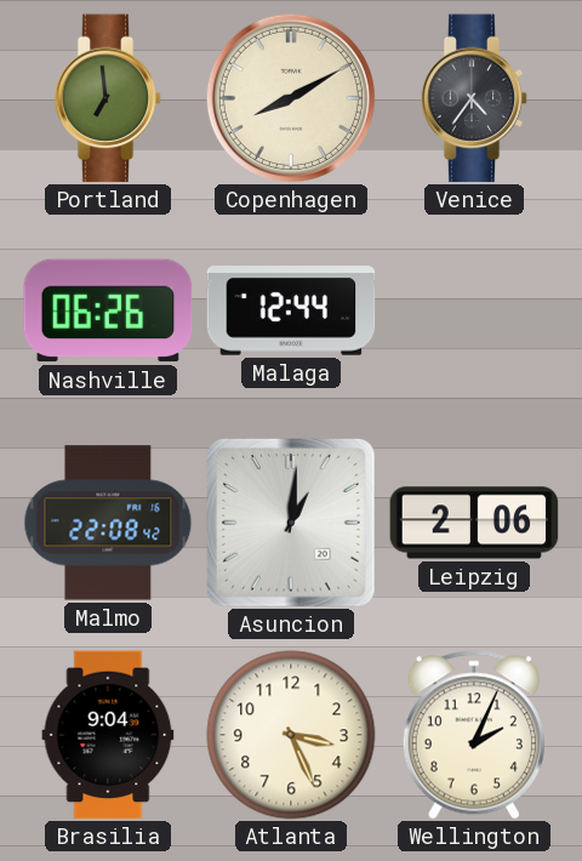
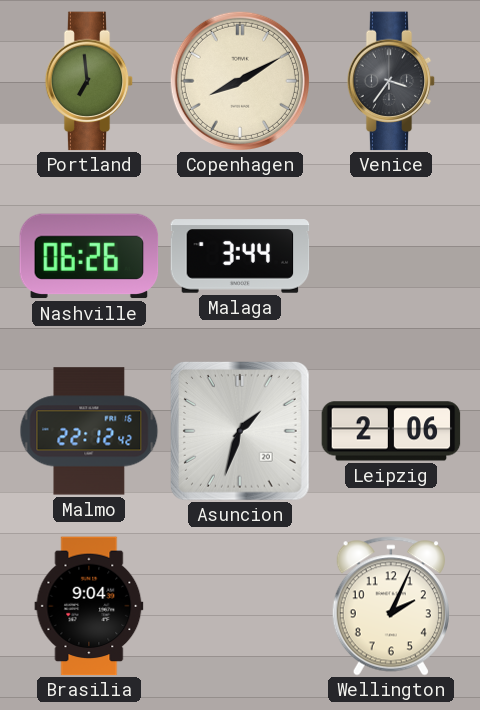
Venice: 4:36 -> 3:36 (391, 81)
Malaga: 12:44 -> 3:44 (240, 256)
Malmo: 22:08 -> 22:12 (89, 431)
Asuncion: 1:01 -> 1:33 (241, 432)
Atlanta: 3:26 -> none (291, 735)
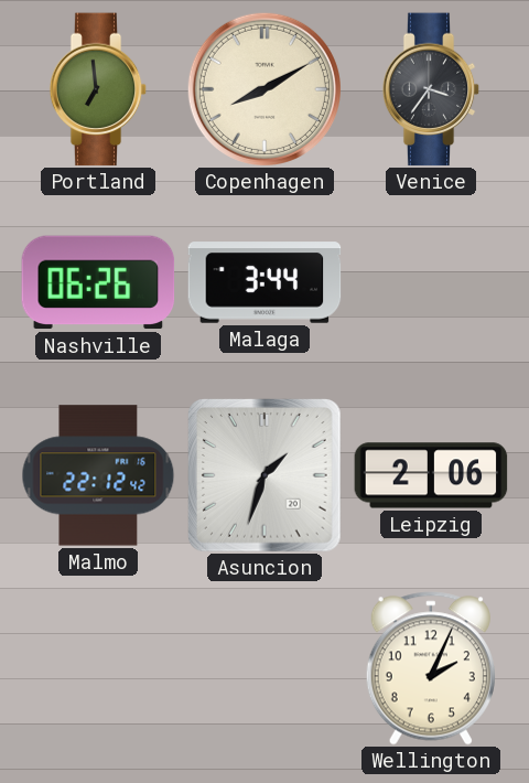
Brasilia: 9:04 -> none (89, 606)
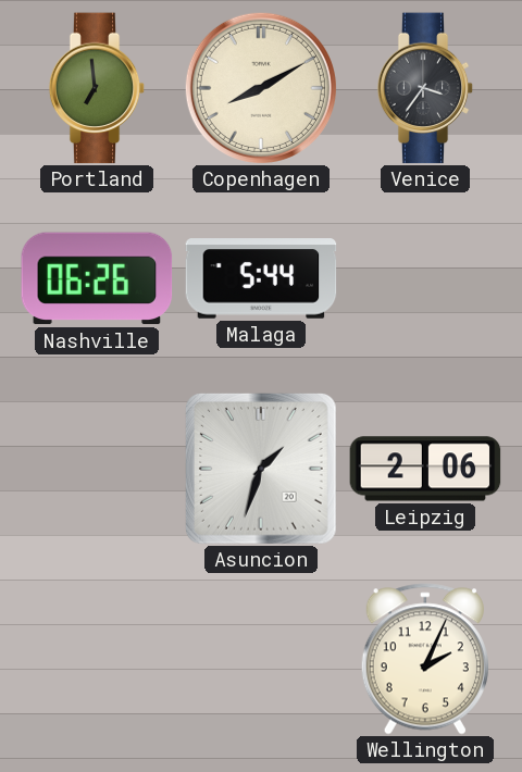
Malaga: 3:44 -> 5:44 (261, 278)
Malmo: 22:12 -> none (98, 475)
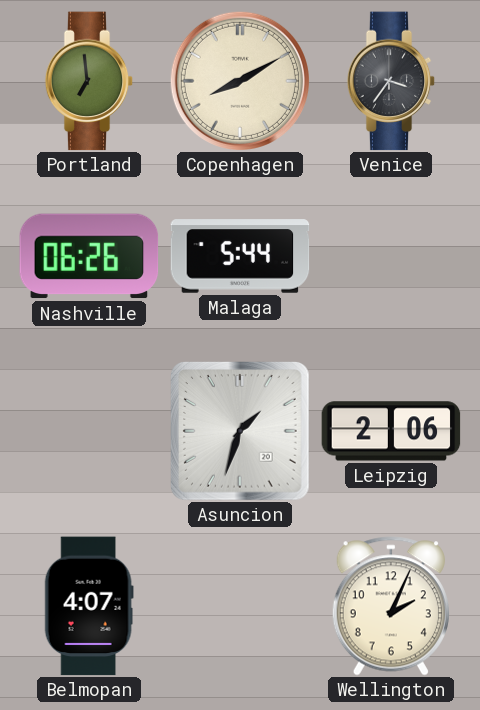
Belmopan: none -> 4:07 (89, 606)
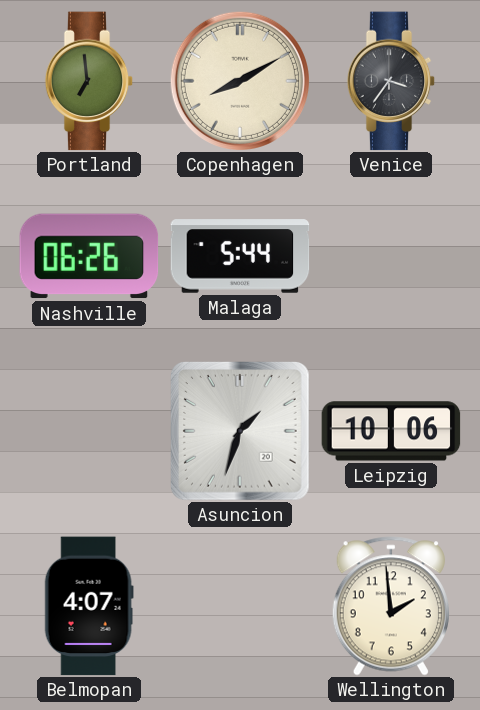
Leipzig: 2:06 -> 10:06 (391, 431)
Wellington: 2:04 -> 1:59 (391, 606)
